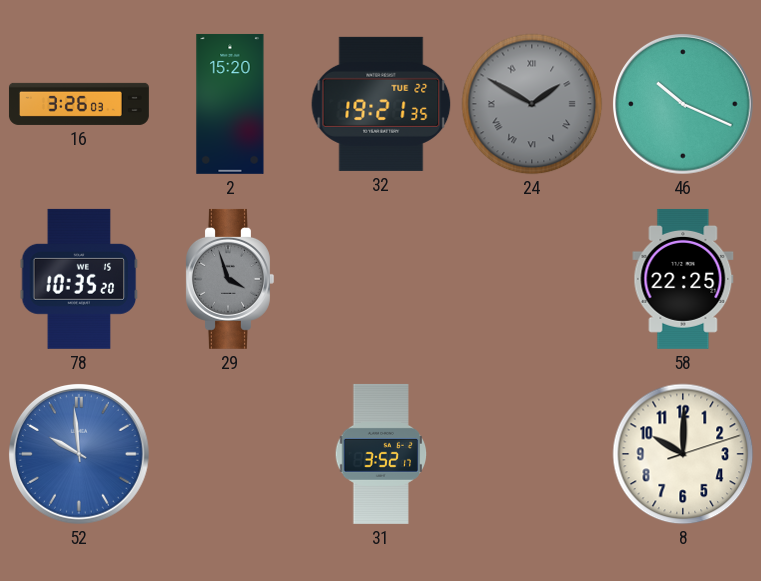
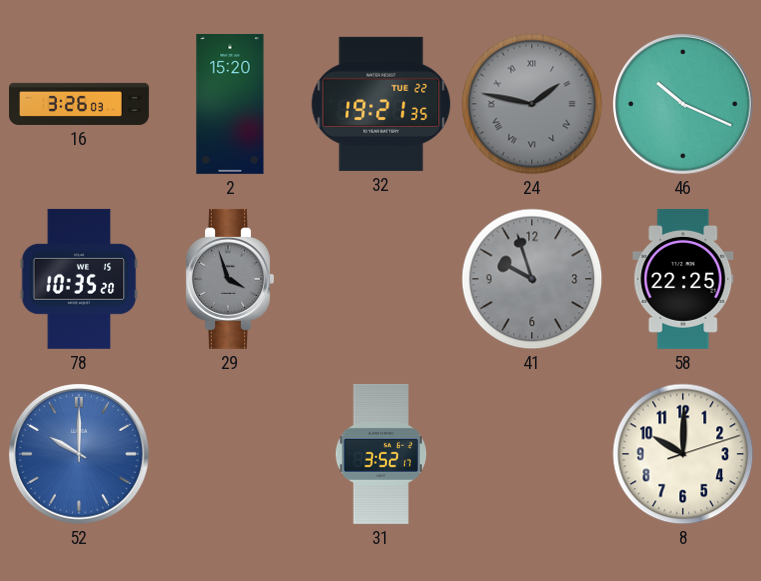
24: 1:50 -> 1:47 (532, 104)
41: none -> 9:57 (532, 279)
52: 9:59 -> 10:00 (80, 455)
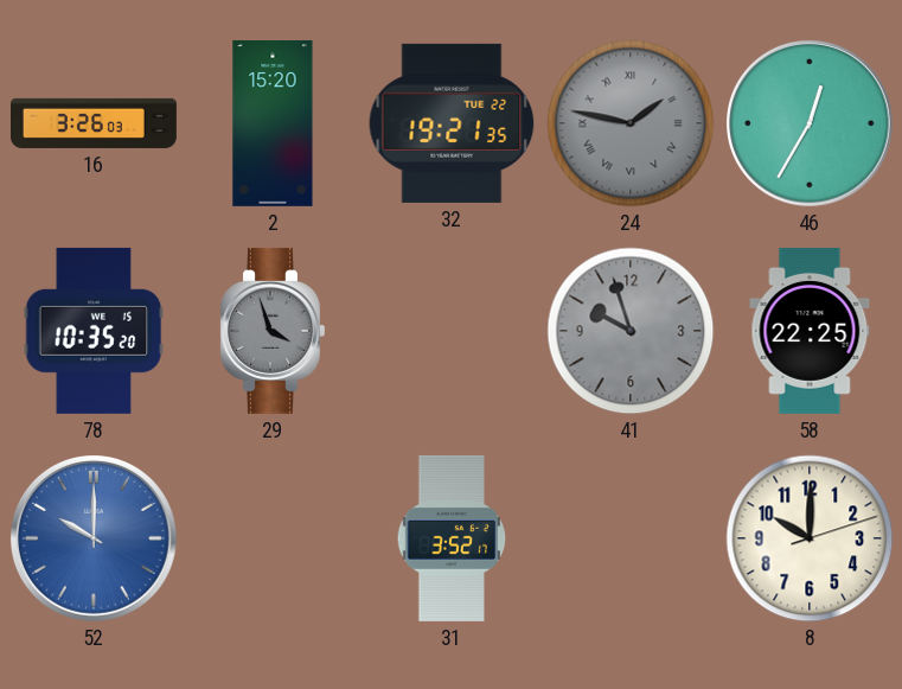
46: 10:19 -> 12:35 (811, 125)
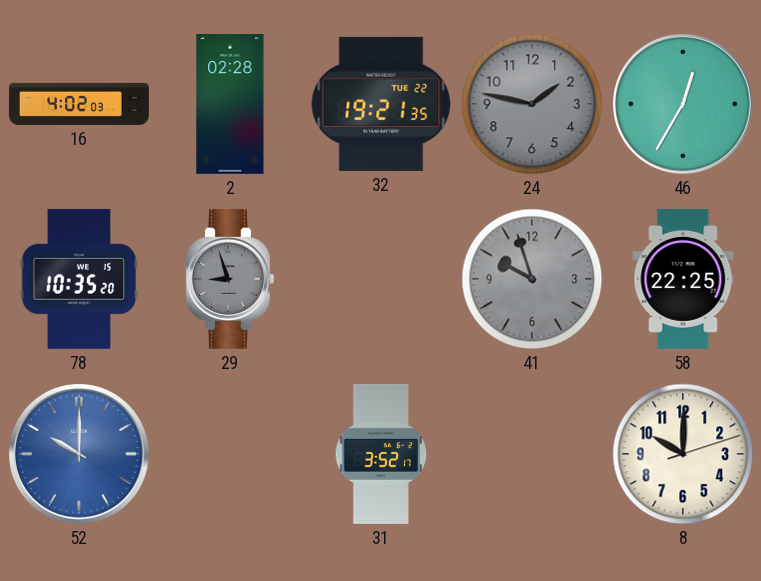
16: 3:26 -> 4:02 (79, 104)
2: 15:20 -> 02:28 (230, 104)
24 numerals: Roman -> Arabic (532, 104)
29: 3:57 -> 8:57 (230, 279)
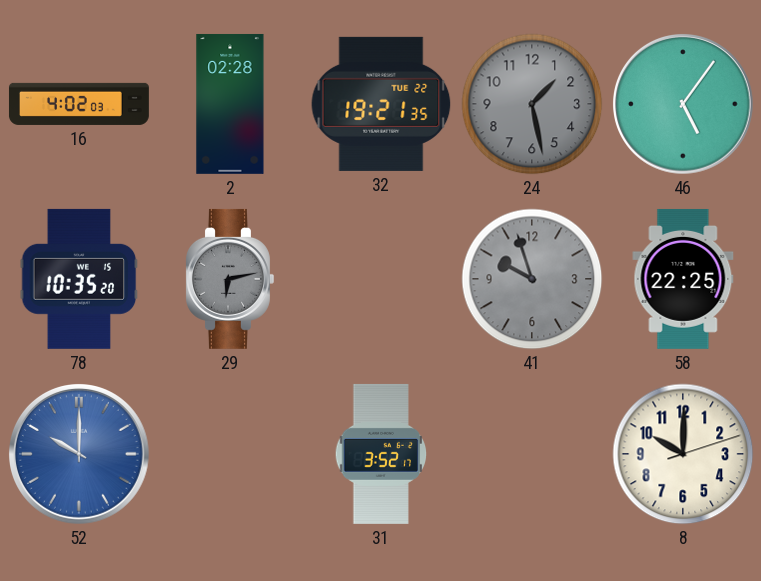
24: 1:47 -> 1:28 (532, 104)
46: 12:35 -> 5:06 (684, 105)
29: 8:57 -> 6:13 (230, 279)
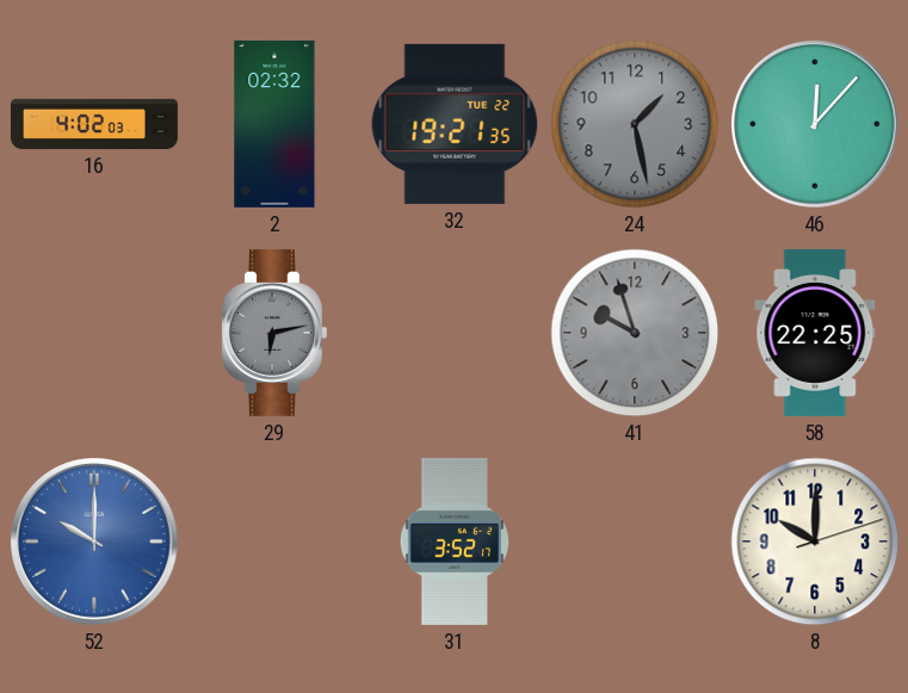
2: 02:28 -> 02:32 (274, 124)
46: 5:06 -> 12:07 (816, 125)
78: 10:35 -> none (79, 279)
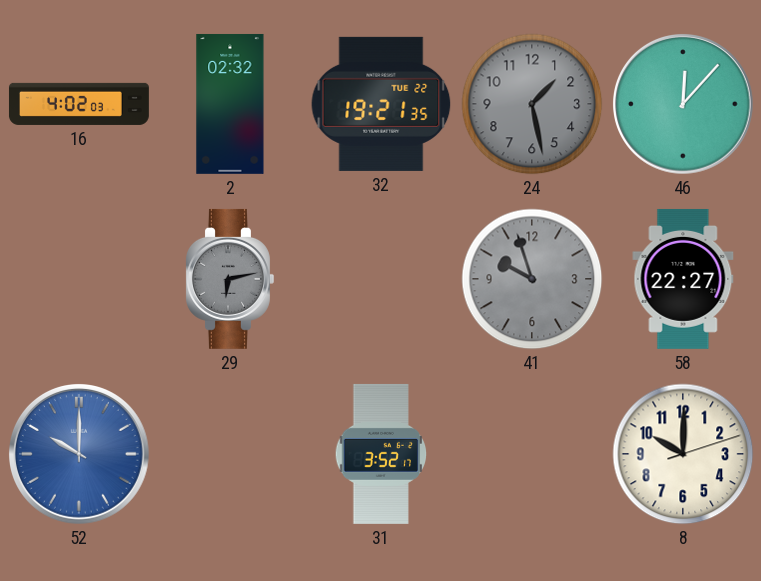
58: 22:25 -> 22:27 (683, 279)
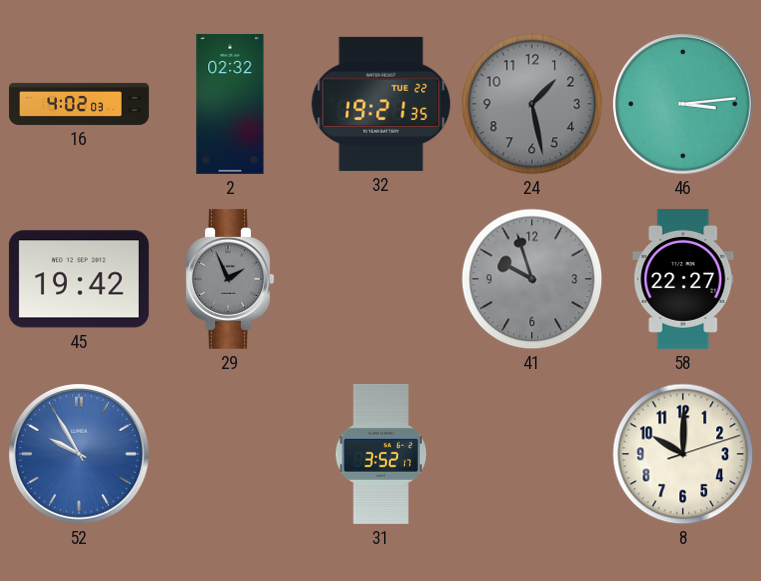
46: 12:07 -> 3:14 (684, 105)
45: none -> 19:42 (79, 279)
29: 6:13 -> 1:56 (230, 279)
52: 10:00 -> 9:55 (80, 455)
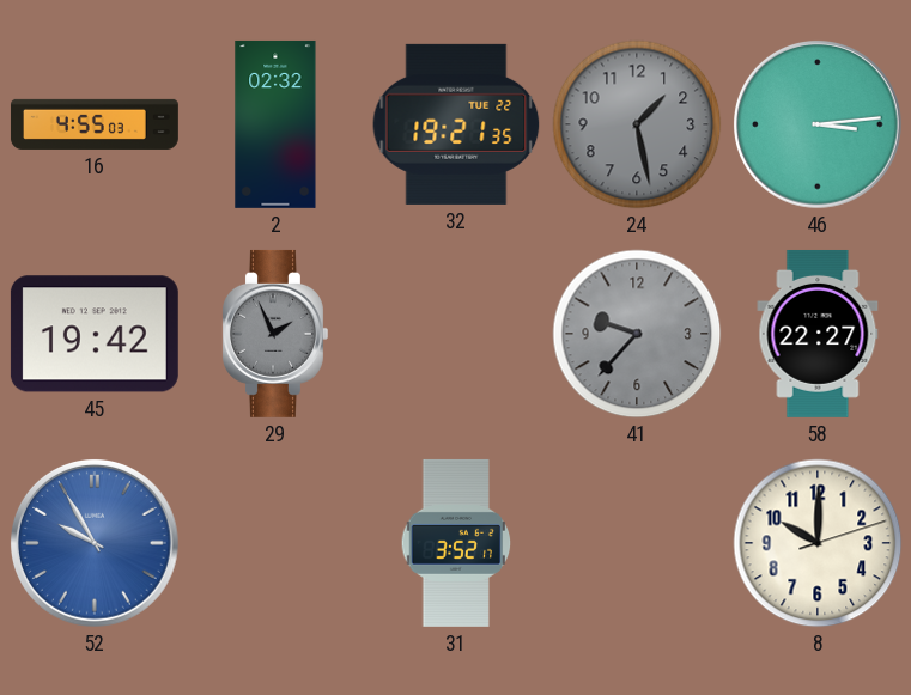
16: 4:02 -> 4:55 (95, 124)
41: 9:57 -> 9:37 (637, 334)
